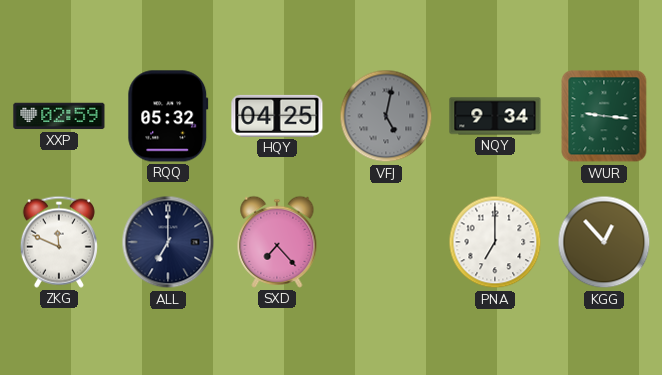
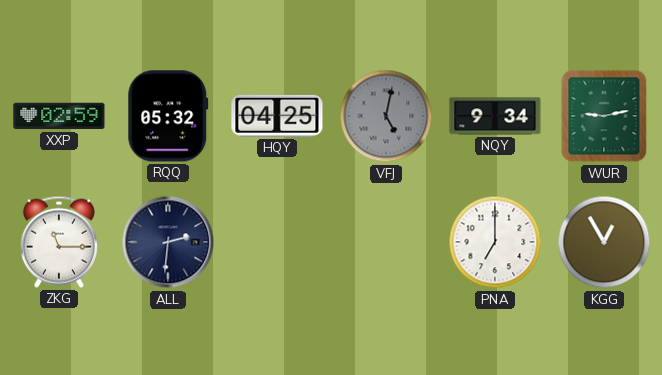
WUR: 9:16 -> 9:13 (604, 116)
ZKG: 11:49 -> 11:15 (59, 242)
ALL: 7:00 -> 2:31 (168, 242)
SXD: 7:23 -> none (277, 242)
KGG: 12:53 -> 12:55 (604, 242)
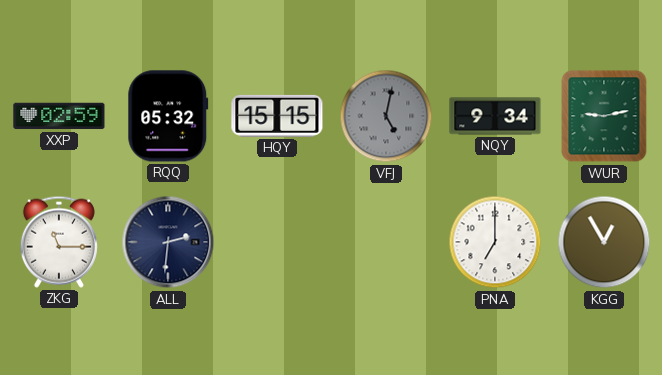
HQY: 04:25 -> 15:15 (277, 116)
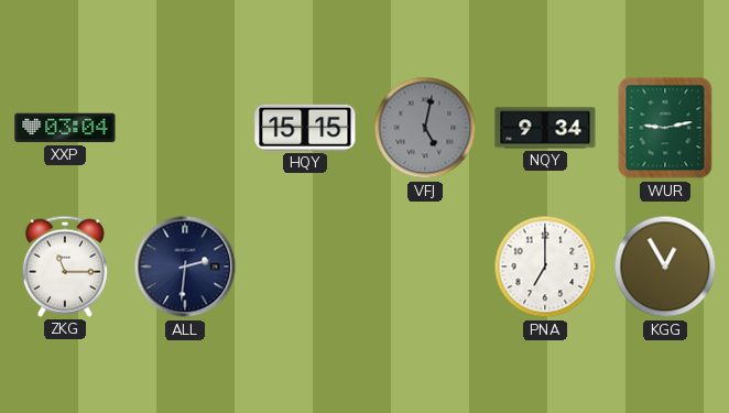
XXP: 02:59 -> 03:04 (65, 128)
RQQ: 05:32 -> none (168, 116)
